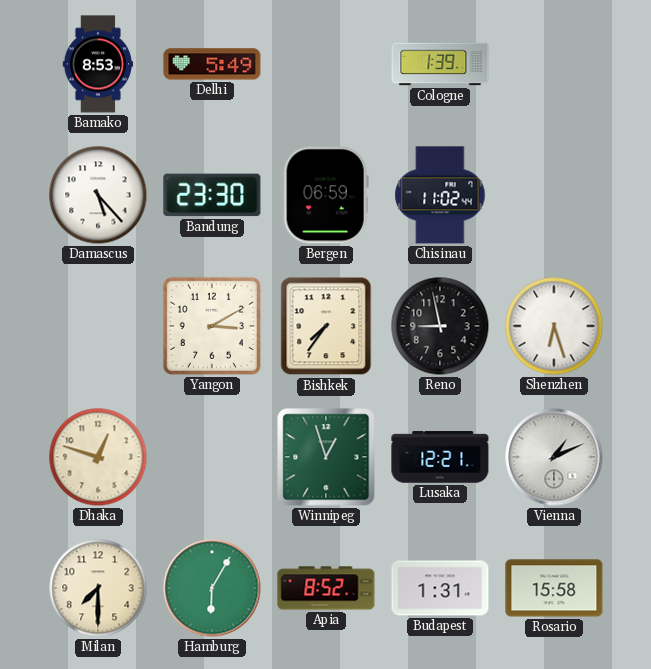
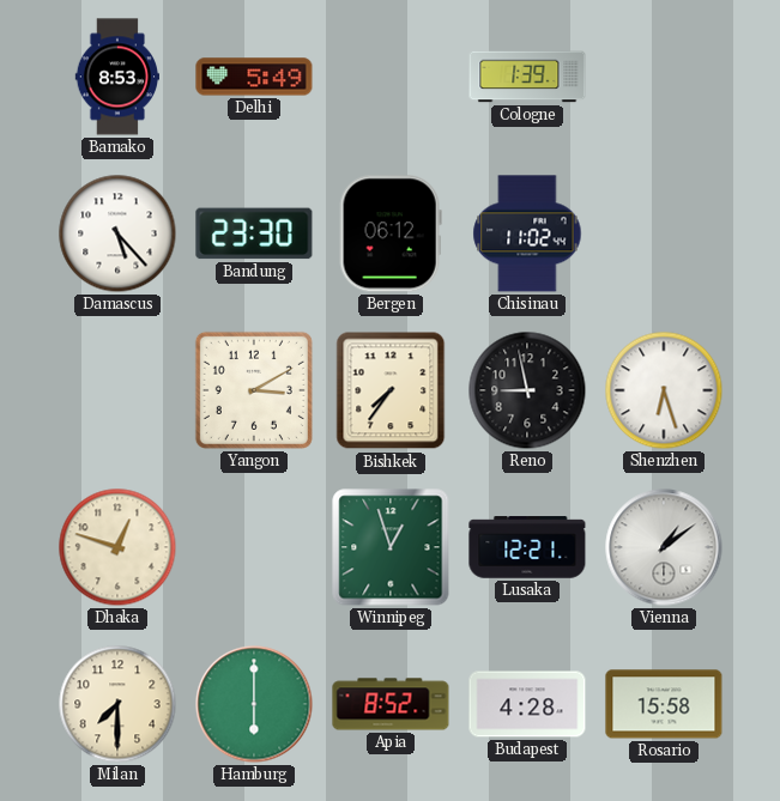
Bergen: 06:59 -> 06:12 (391, 233)
Vienna: 1:11 -> 1:09 (664, 547)
Hamburg: 6:05 -> 6:00 (254, 704)
Budapest: 1:31 -> 4:28 (527, 704)
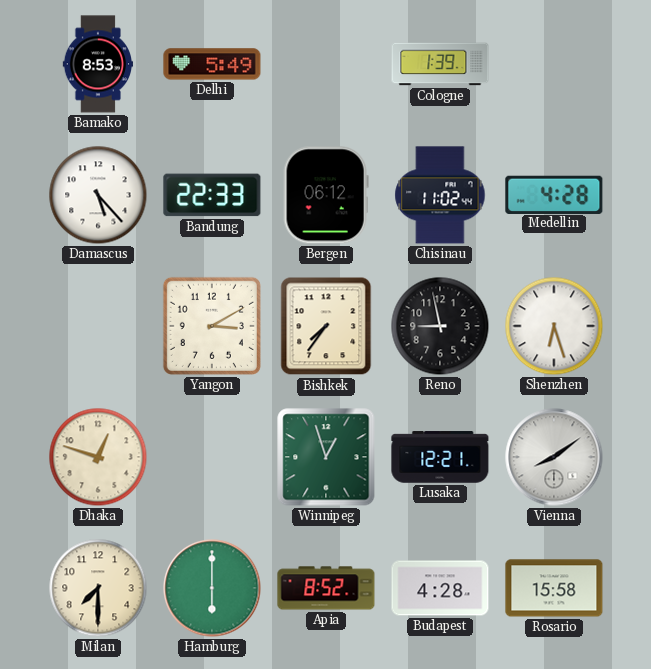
Bandung: 23:30 -> 22:33 (212, 195)
Medellin: none -> 4:28 (554, 194)
Vienna: 1:09 -> 8:09 (554, 457)
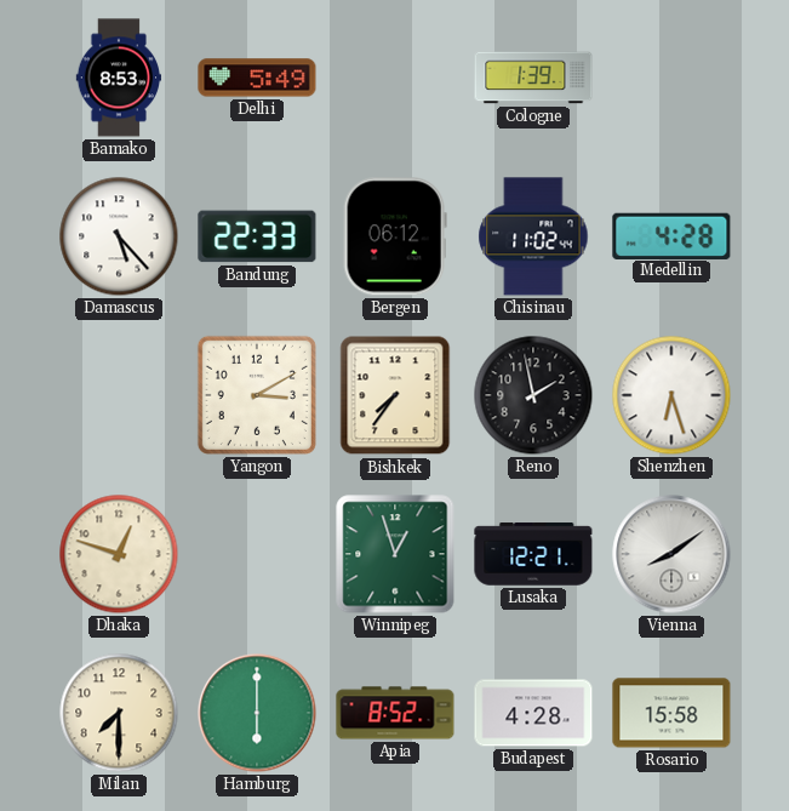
Reno: 8:58 -> 1:58 (533, 395)
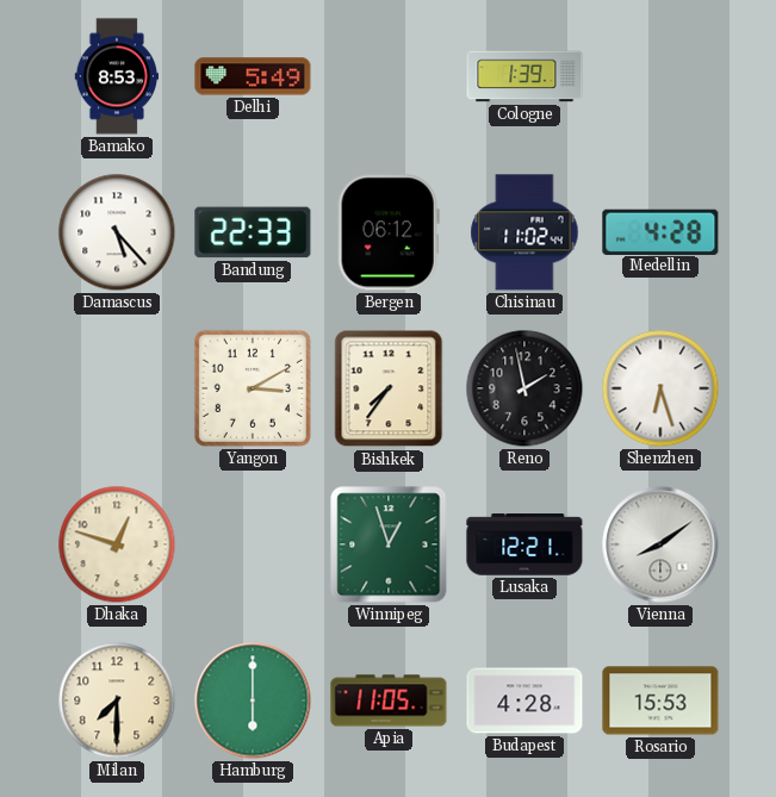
Apia: 8:52 -> 11:05 (389, 701)
Rosario: 15:58 -> 15:53 (660, 701)
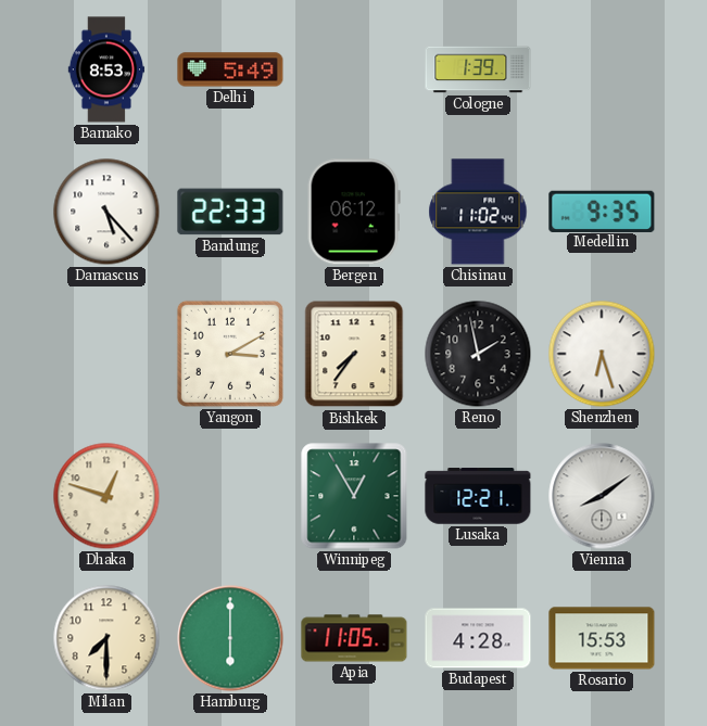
Medellin: 4:28 -> 9:35 (602, 211)
Winnipeg: 12:57 -> 12:55 (354, 496)
